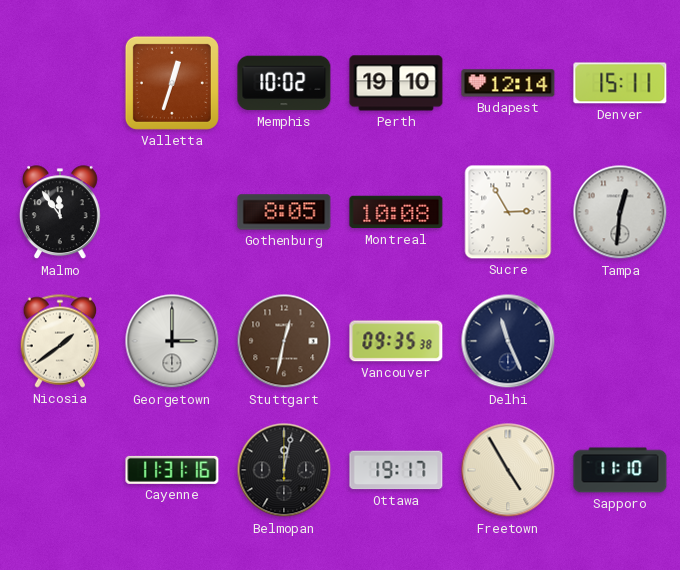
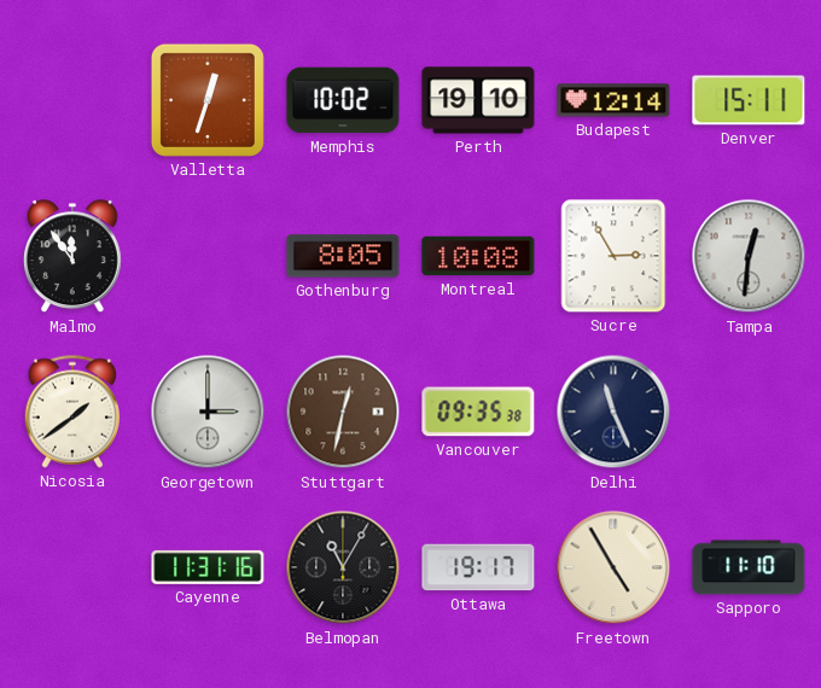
Belmopan: 12:02 -> 11:05 (343, 567)
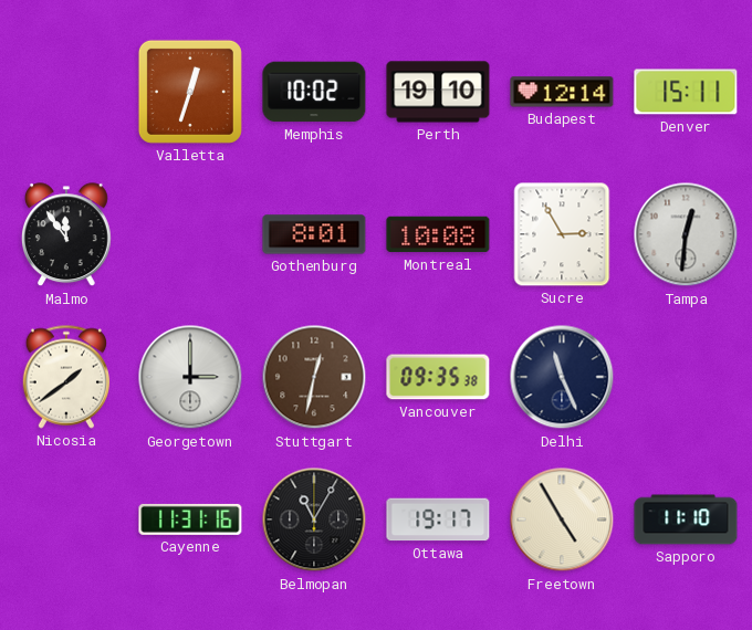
Gothenburg: 8:05 -> 8:01 (314, 234)
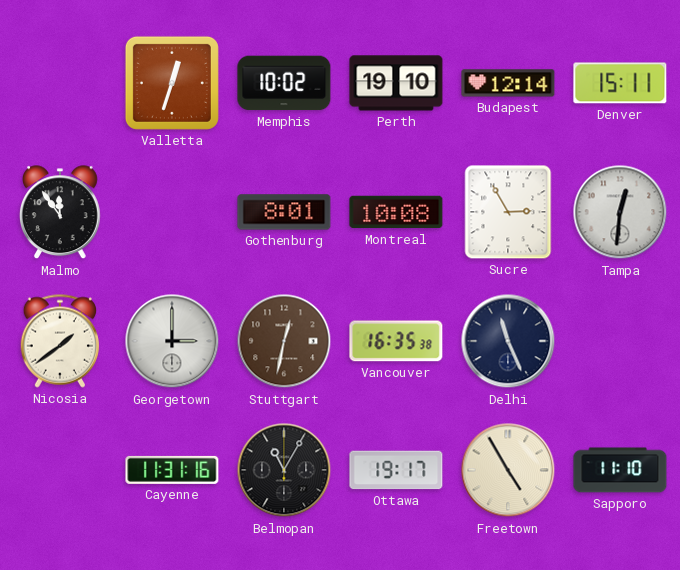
Vancouver: 09:35 -> 16:35 (396, 341)
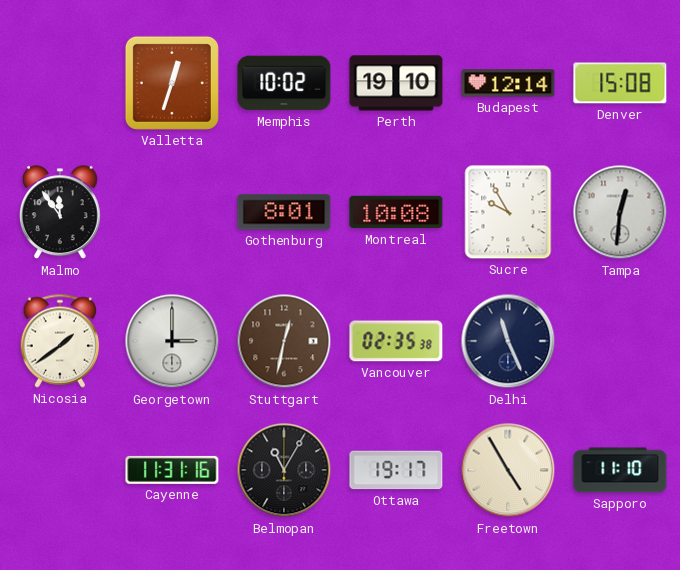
Denver: 15:11 -> 15:08 (620, 83)
Sucre: 2:55 -> 9:55 (508, 212)
Vancouver: 16:35 -> 02:35 (396, 341)
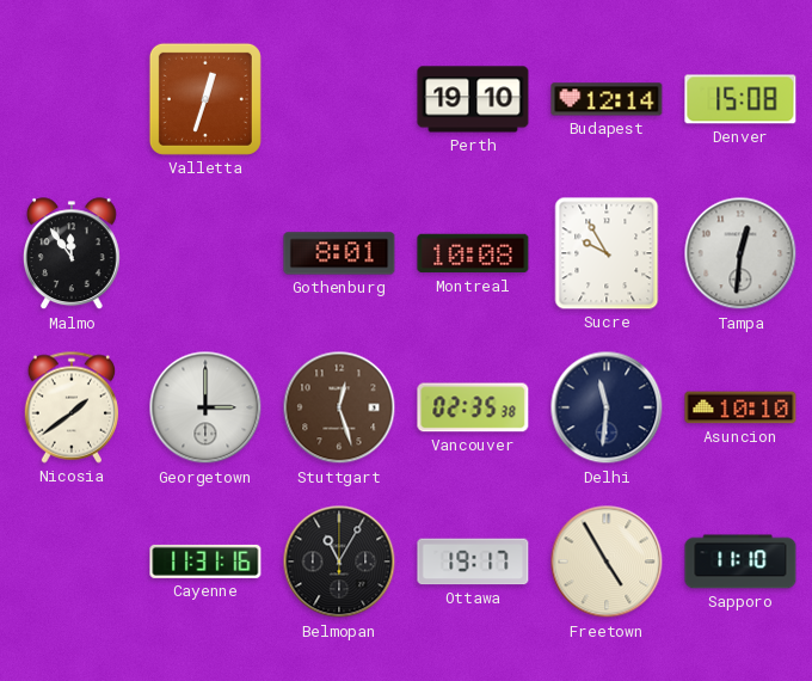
Memphis: 10:02 -> none (284, 83)
Stuttgart: 12:32 -> 12:27 (339, 407)
Delhi: 11:26 -> 11:31 (607, 407)
Asuncion: none -> 10:10 (740, 407)
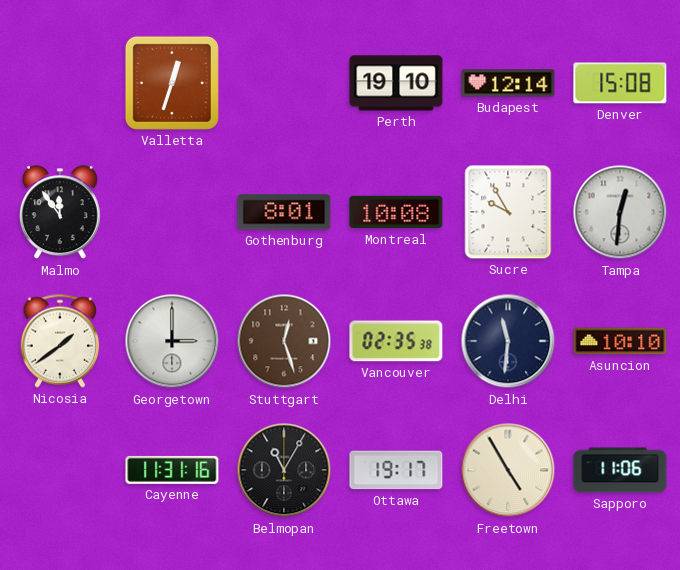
Sapporo: 11:10 -> 11:06 (620, 470)
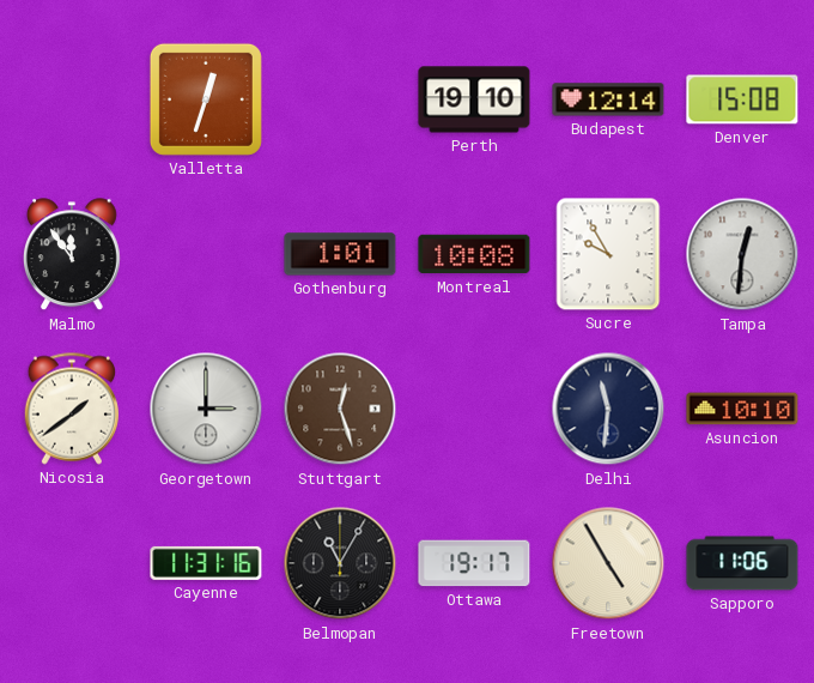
Gothenburg: 8:01 -> 1:01 (340, 254)
Vancouver: 02:35 -> none (396, 341)
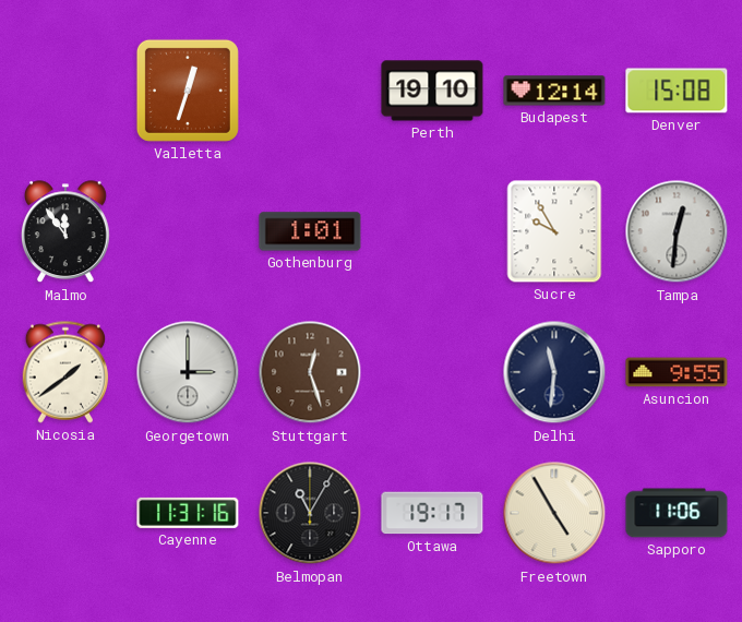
Montreal: 10:08 -> none (474, 254)
Asuncion: 10:10 -> 9:55 (677, 372)
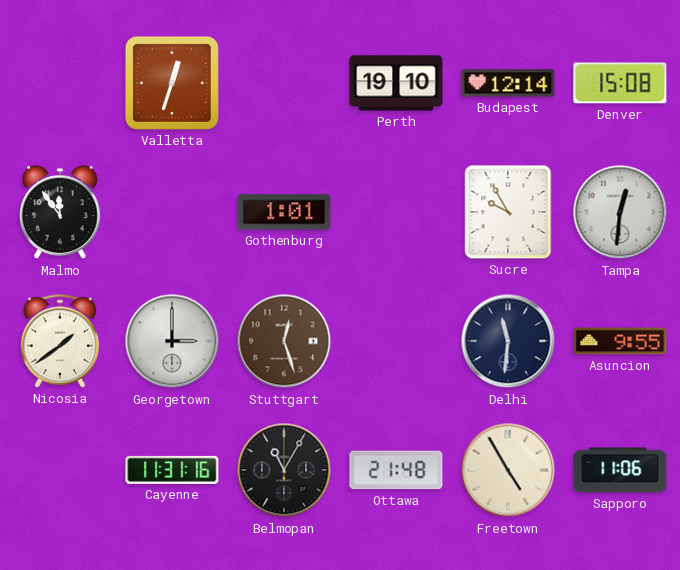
Ottawa: 19:17 -> 21:48 (396, 470)
